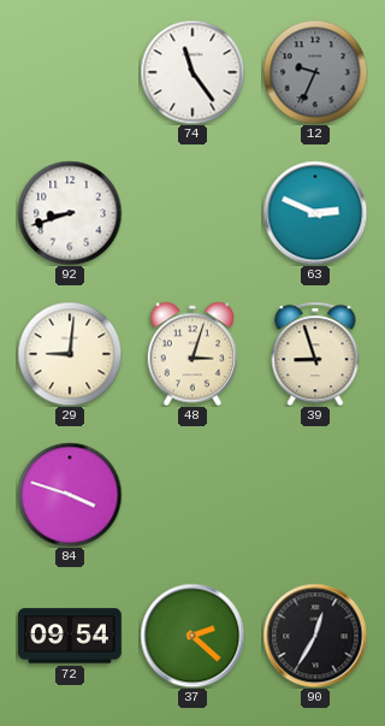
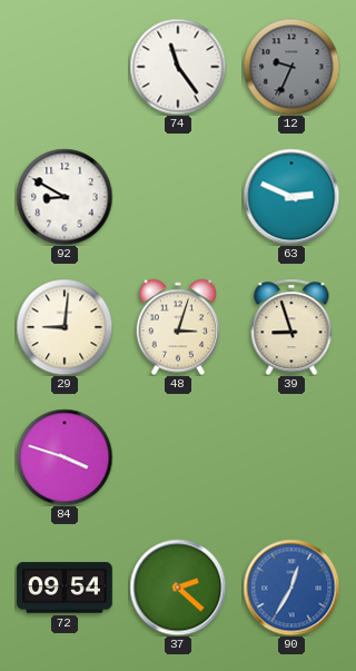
92: 8:42 -> 8:50 (65, 197)
90 dial: black -> blue (291, 588)
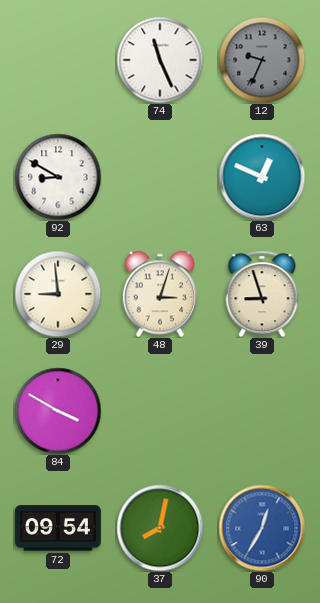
74: 11:24 -> 11:26 (160, 60)
63: 2:49 -> 12:49 (262, 177)
29: 9:01 -> 8:59 (58, 294)
84: 3:48 -> 3:50 (58, 411)
37: 2:22 -> 8:02 (160, 528)
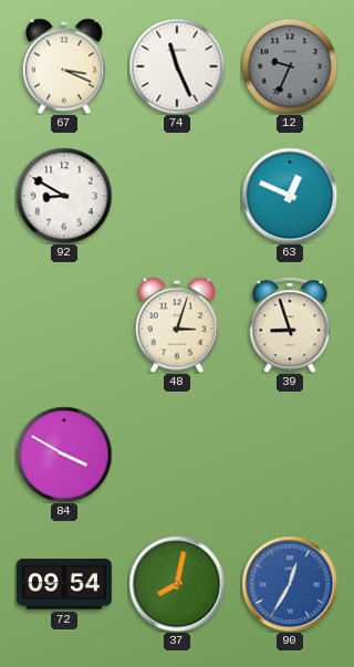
67: none -> 3:19 (63, 66)
29: 8:59 -> none (58, 294)
